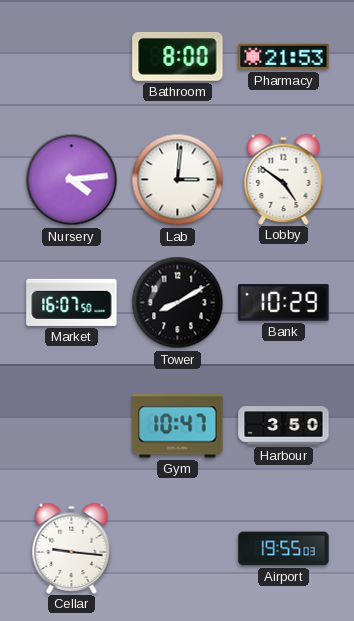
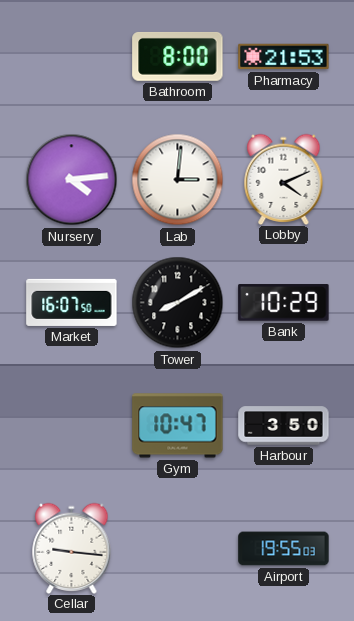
Lobby: 4:51 -> 4:11 (284, 179)
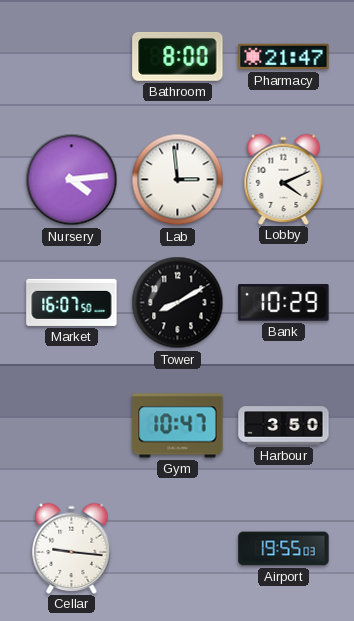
Pharmacy: 21:53 -> 21:47 (284, 57)
Lab: 3:01 -> 2:59 (178, 180)
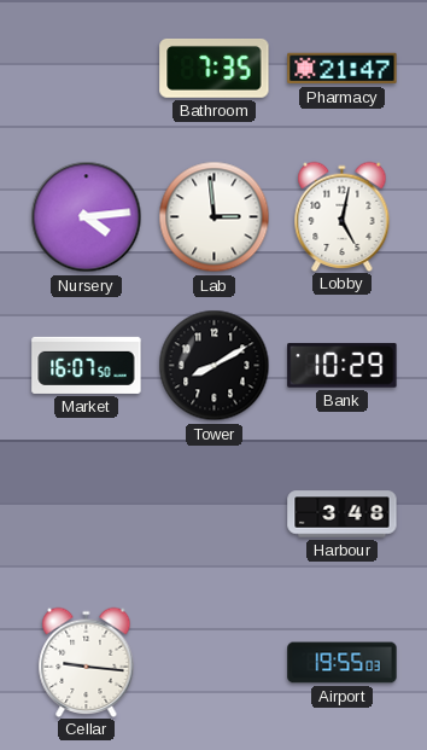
Bathroom: 8:00 -> 7:35 (215, 68)
Lobby: 4:11 -> 5:02 (343, 216)
Gym: 10:47 -> none (178, 426)
Harbour: 3:50 -> 3:48 (343, 514)
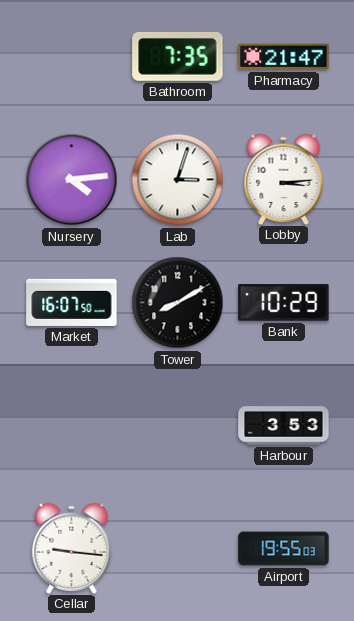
Lab: 2:59 -> 3:03 (178, 180)
Lobby: 5:02 -> 3:14 (284, 179)
Harbour: 3:48 -> 3:53 (284, 426)
